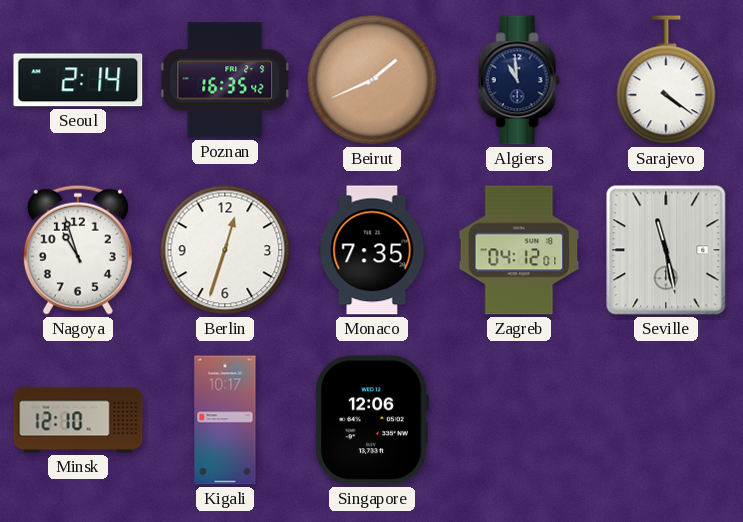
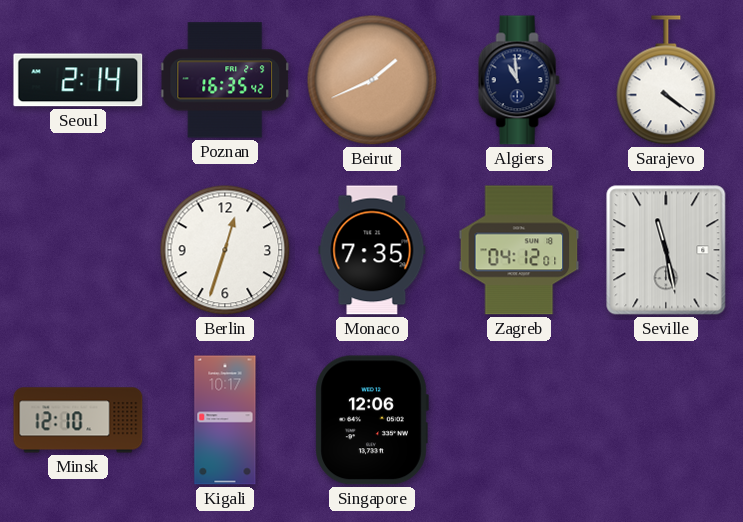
Nagoya: 10:57 -> none (78, 250)
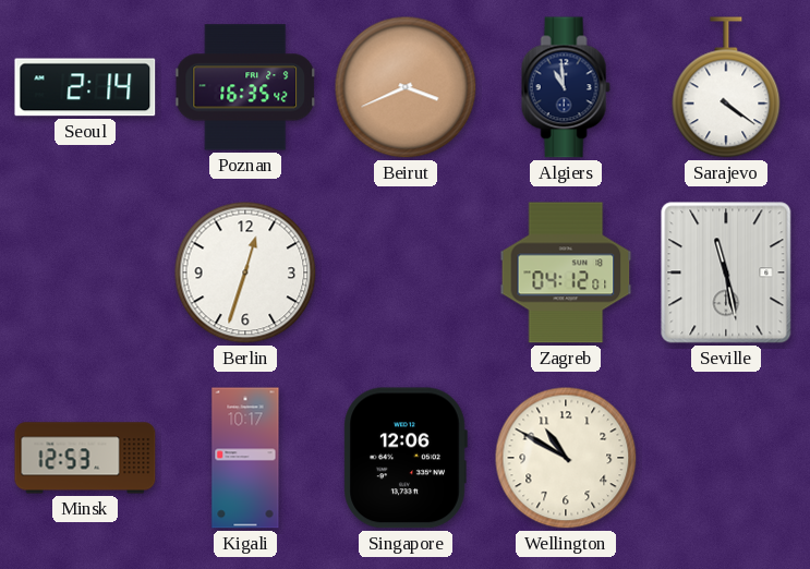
Beirut: 1:41 -> 3:41 (406, 87)
Monaco: 7:35 -> none (372, 250)
Minsk: 12:10 -> 12:53 (85, 458)
Wellington: none -> 10:50 (566, 458)
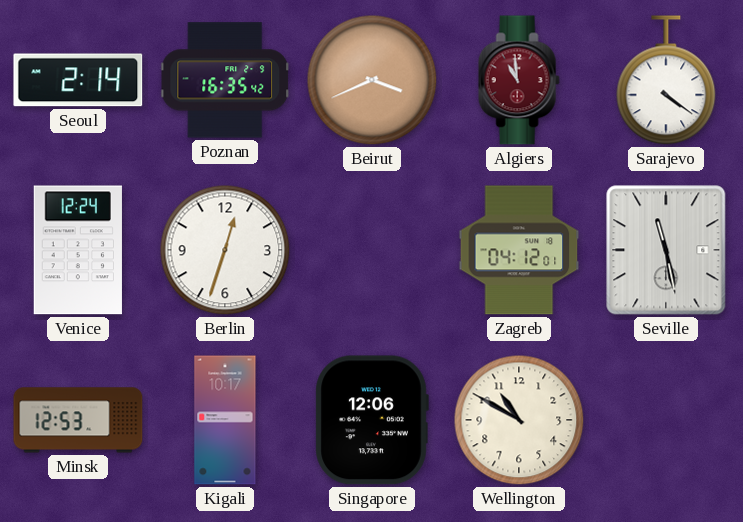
Algiers dial: navy -> burgundy (519, 80)
Venice: none -> 12:24 (78, 250)
